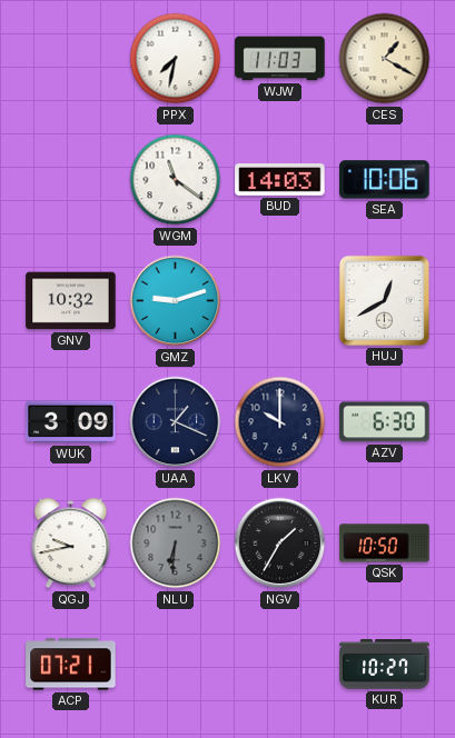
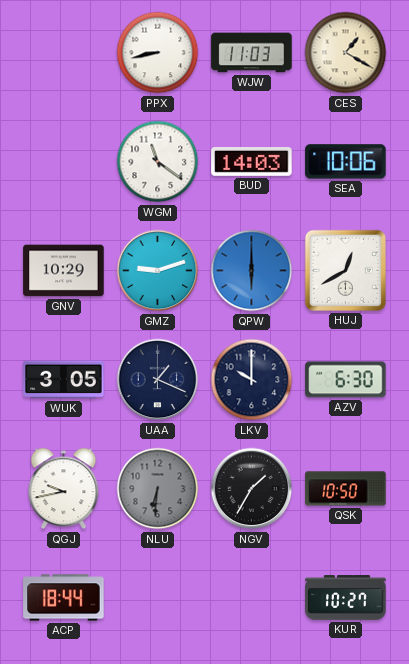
PPX: 7:32 -> 8:43 (158, 53)
GNV: 10:32 -> 10:29 (64, 271)
QPW: none -> 6:00 (252, 271)
WUK: 3:09 -> 3:05 (64, 380)
ACP: 07:21 -> 18:44 (64, 598)
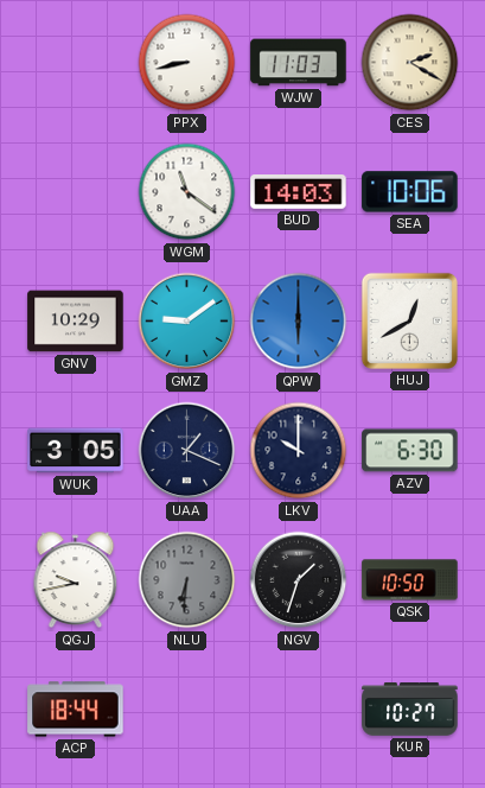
CES: 1:20 -> 2:20 (410, 63)
GMZ: 9:12 -> 9:09 (187, 322)
NGV: 1:35 -> 1:33 (299, 580)
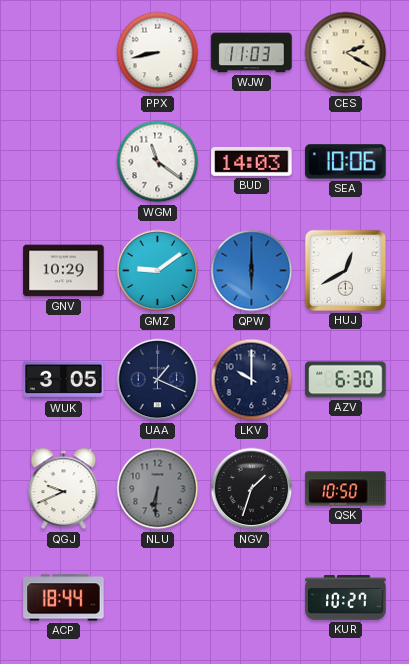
QGJ: 9:43 -> 9:41 (64, 489)
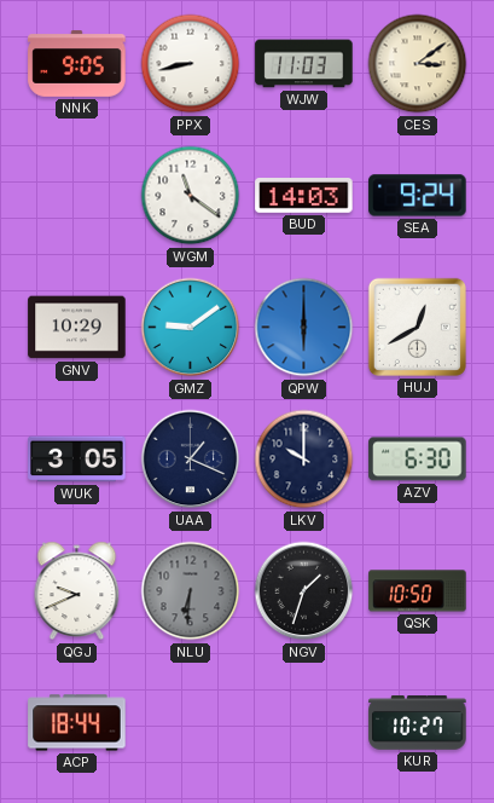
NNK: none -> 9:05 (77, 64)
CES: 2:20 -> 3:09 (418, 64)
SEA: 10:06 -> 9:24 (418, 196)
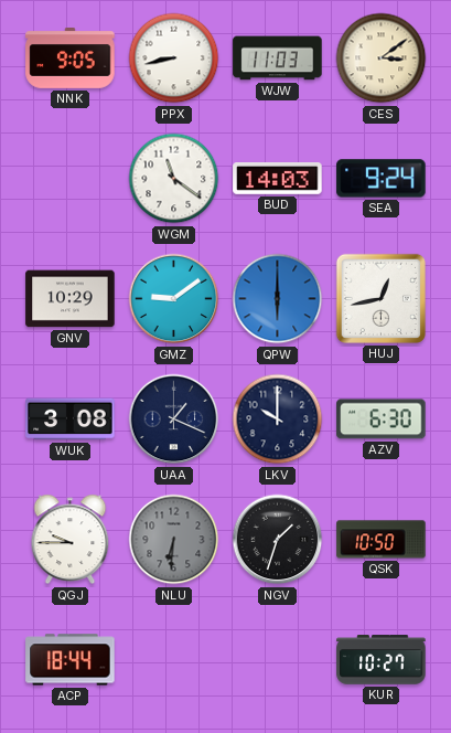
HUJ: 12:40 -> 12:43 (380, 298)
WUK: 3:05 -> 3:08 (71, 419)
QGJ: 9:41 -> 9:45 (71, 540)
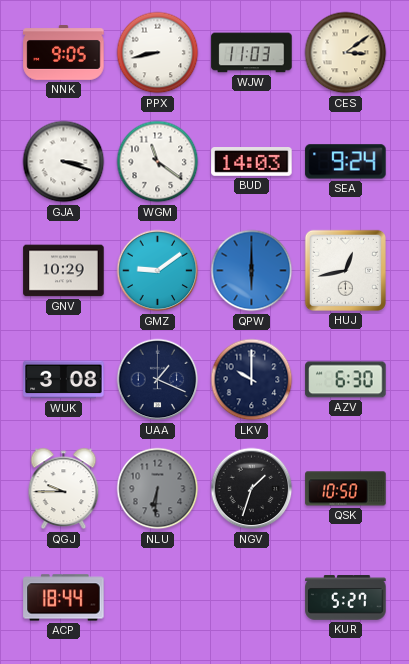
GJA: none -> 3:18 (64, 162)
KUR: 10:27 -> 5:27 (346, 598)
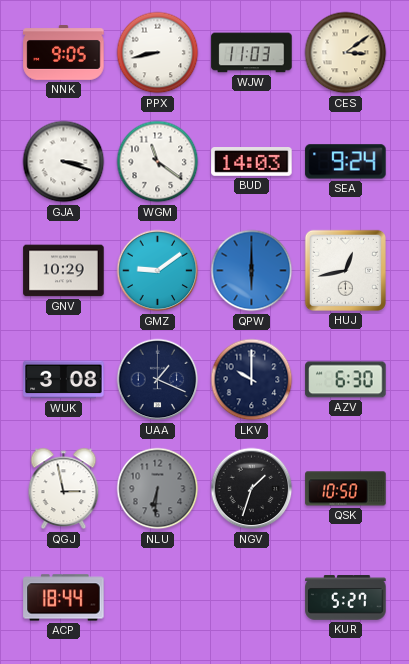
QGJ: 9:45 -> 2:58 (64, 489)
